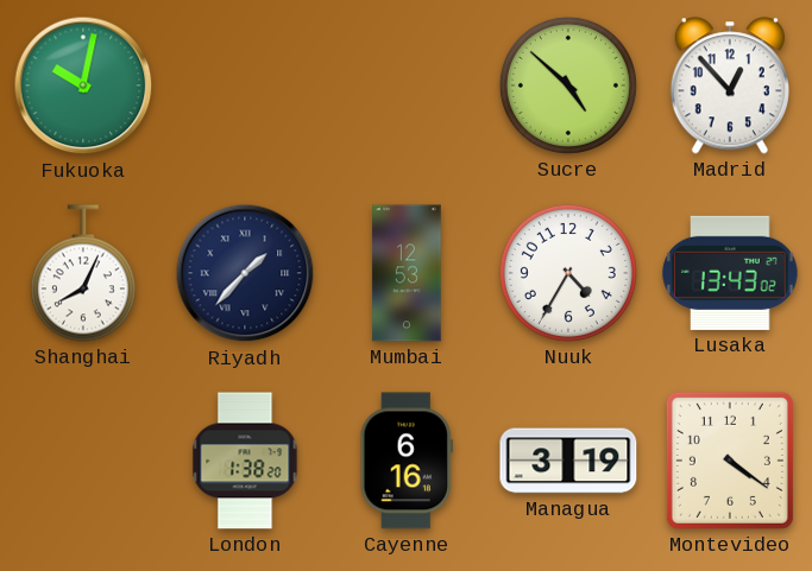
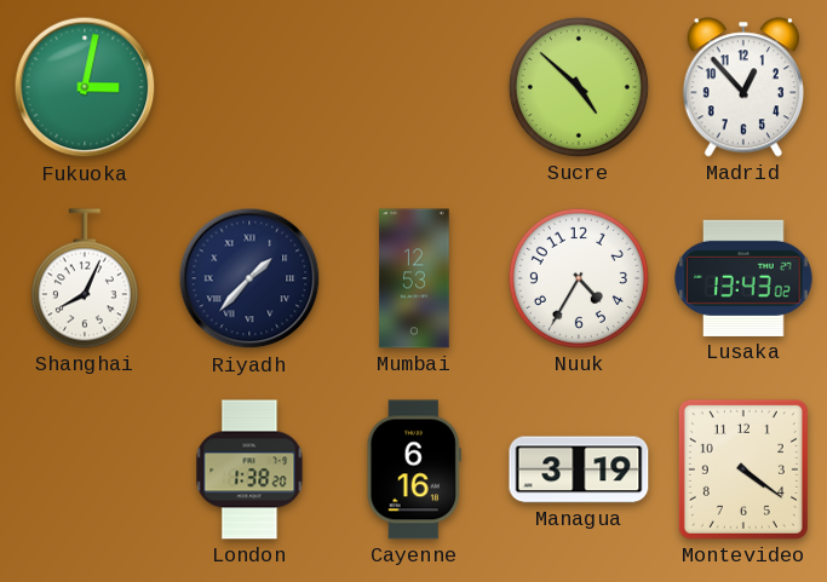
Fukuoka: 10:02 -> 3:02 (85, 87)
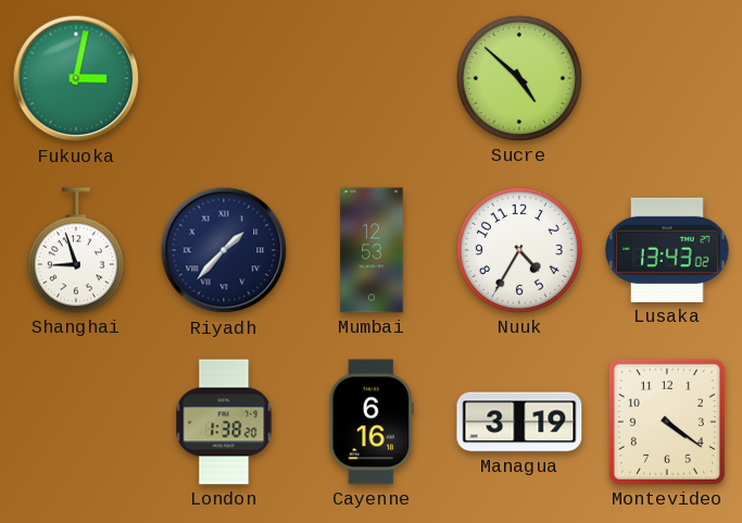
Madrid: 12:53 -> none (743, 87)
Shanghai: 8:04 -> 8:57 (76, 250)
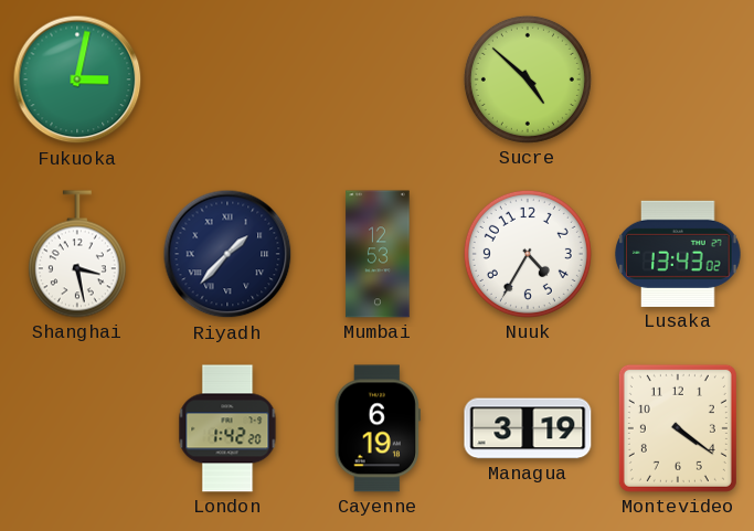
Shanghai: 8:57 -> 3:28 (77, 254)
London: 1:38 -> 1:42 (227, 428)
Cayenne: 6:16 -> 6:19 (378, 428)
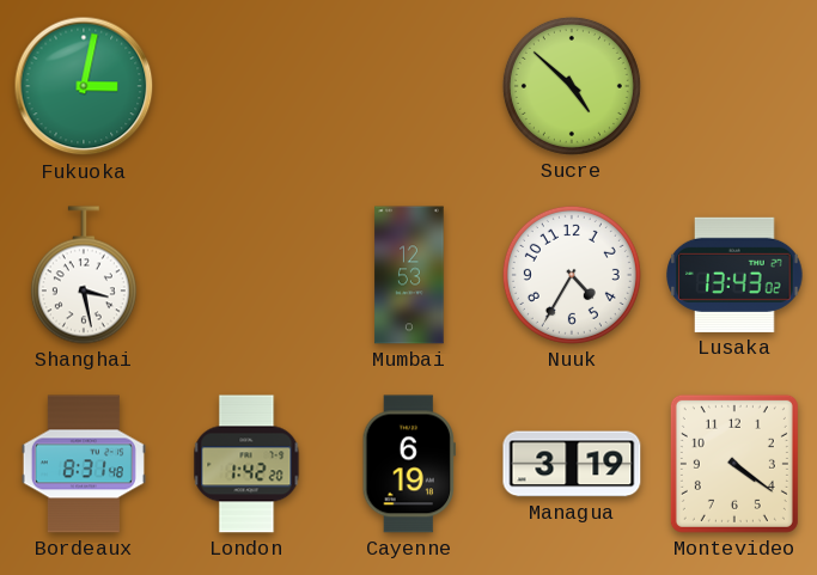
Riyadh: 1:37 -> none (227, 254)
Bordeaux: none -> 8:31 (84, 464)
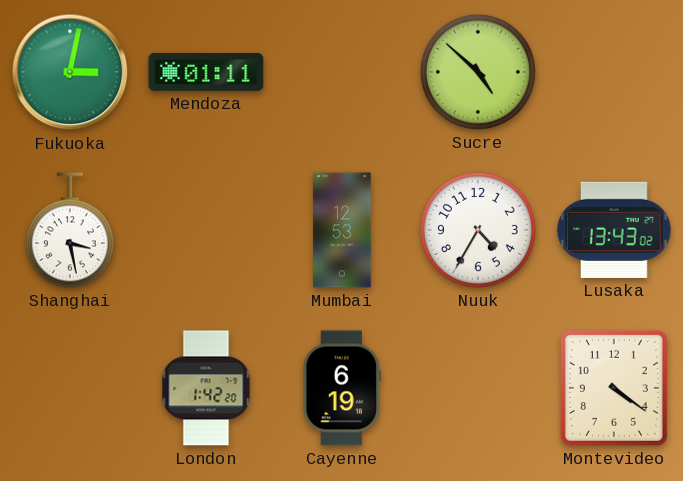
Mendoza: none -> 01:11 (206, 72)
Bordeaux: 8:31 -> none (84, 464)
Managua: 3:19 -> none (572, 464)
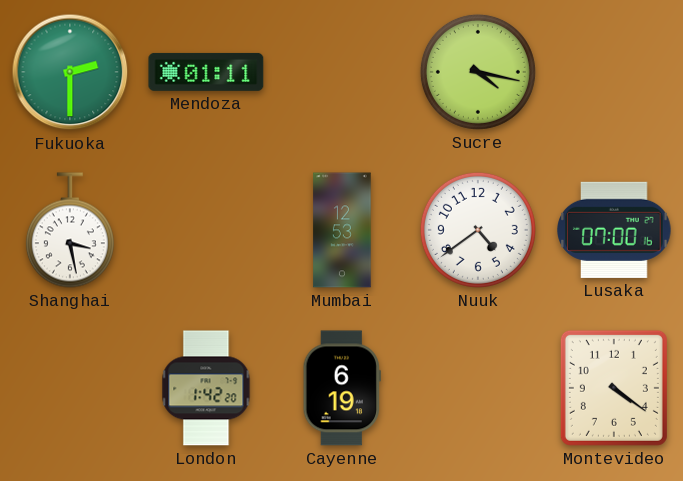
Fukuoka: 3:02 -> 2:30 (70, 72)
Sucre: 4:52 -> 4:17 (478, 72)
Nuuk: 4:35 -> 4:39 (478, 230)
Lusaka: 13:43 -> 07:00 (614, 230)
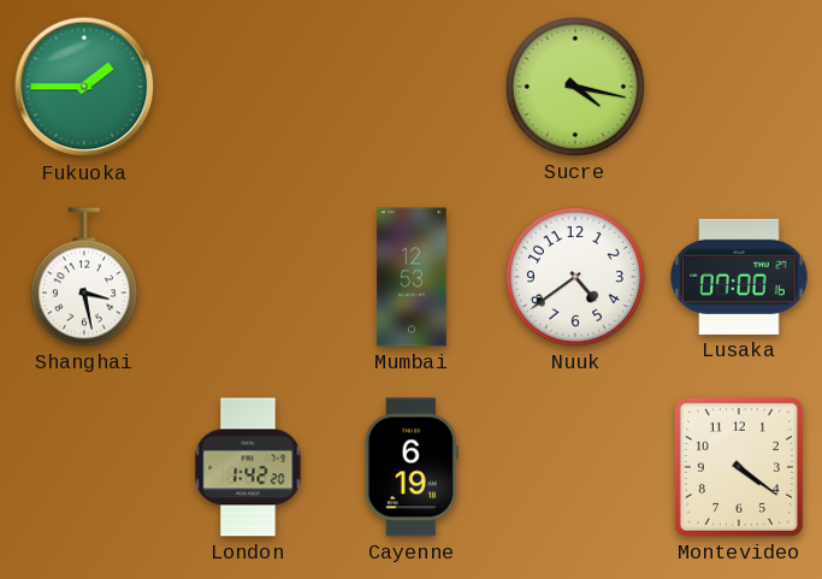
Fukuoka: 2:30 -> 1:45 (84, 87)
Mendoza: 01:11 -> none (206, 72)
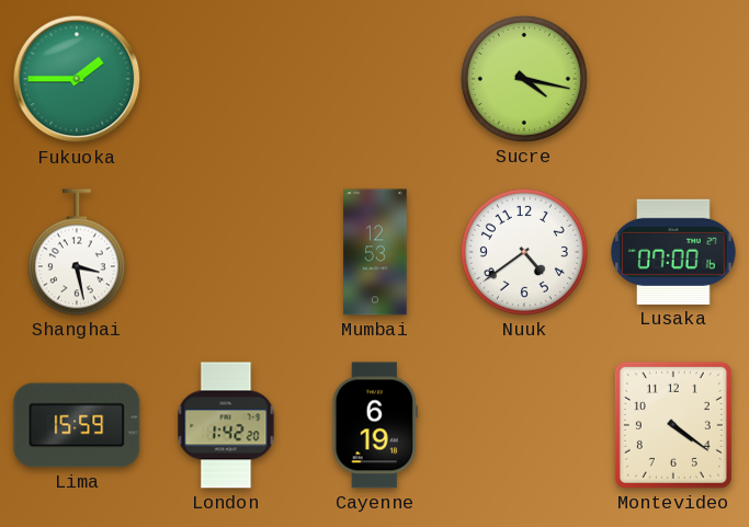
Lima: none -> 15:59 (77, 425)
